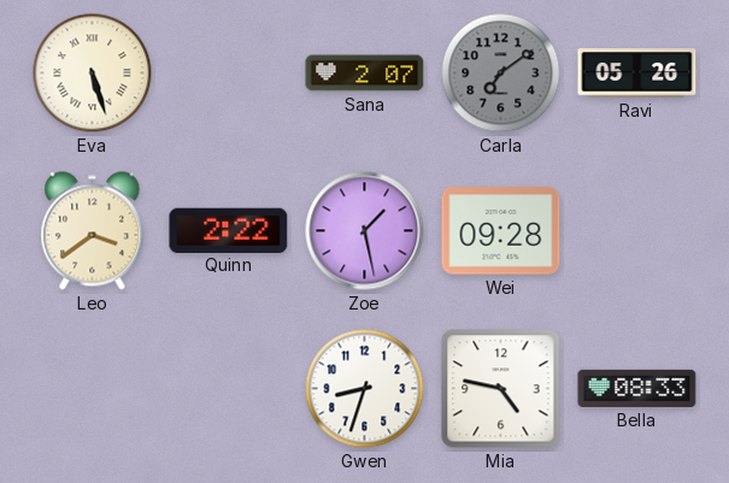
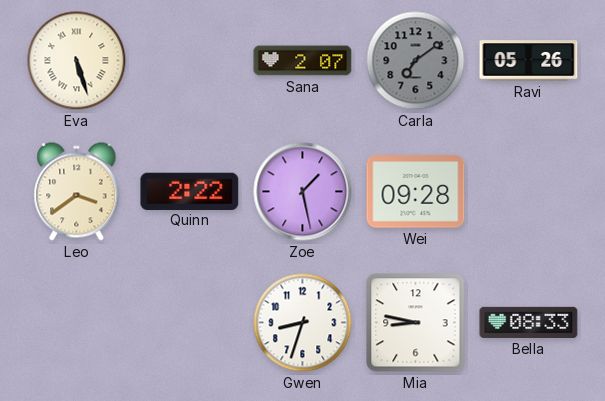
Mia: 4:47 -> 8:47 (416, 323)
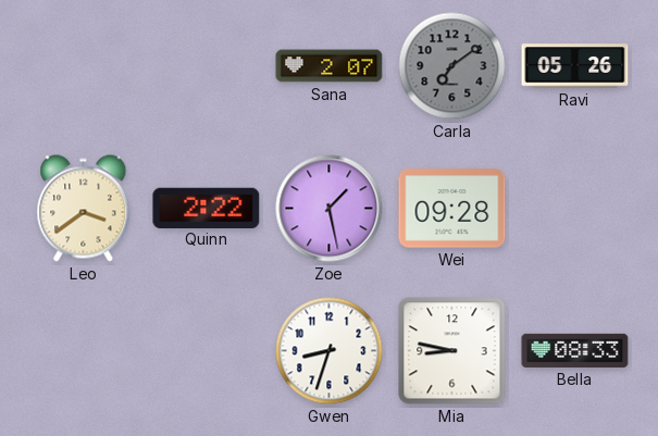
Eva: 5:27 -> none (77, 61)
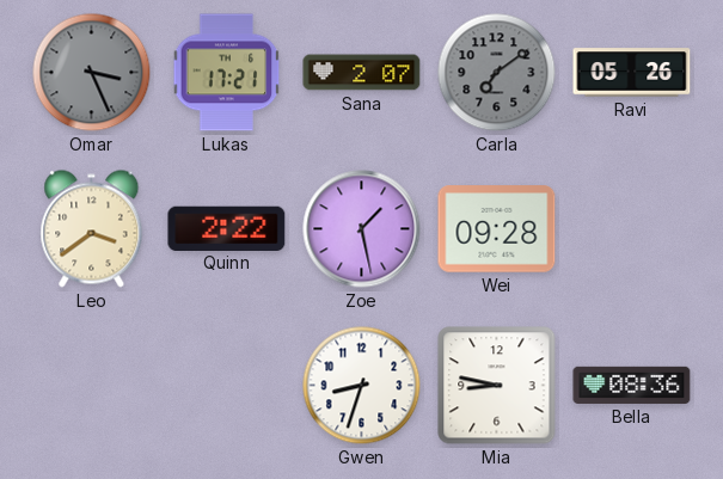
Omar: none -> 3:26 (92, 73)
Lukas: none -> 17:21 (227, 73)
Bella: 08:33 -> 08:36 (632, 385)
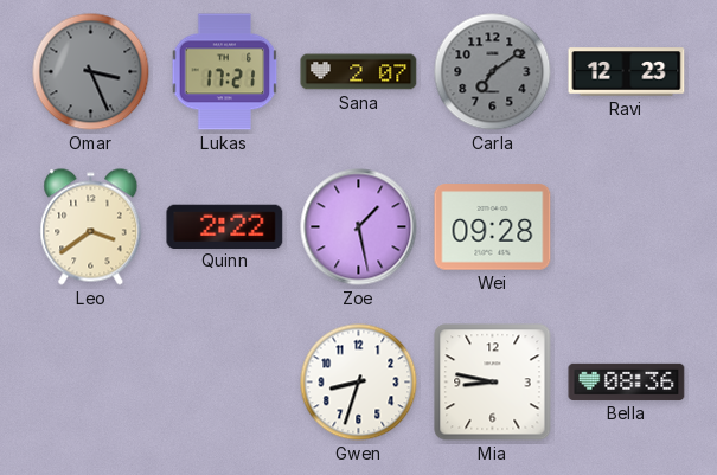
Ravi: 05:26 -> 12:23 (627, 72)
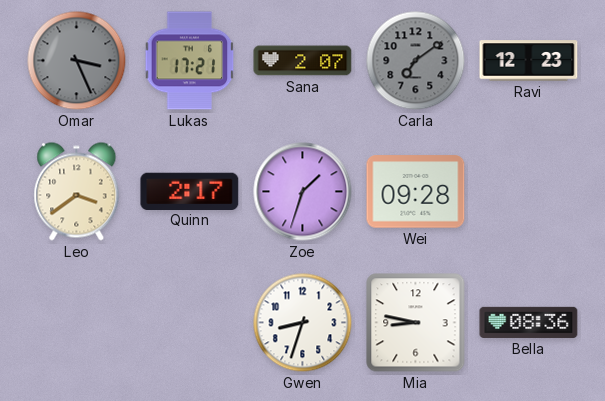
Quinn: 2:22 -> 2:17 (190, 191)
Zoe: 1:28 -> 1:33 (303, 192)
